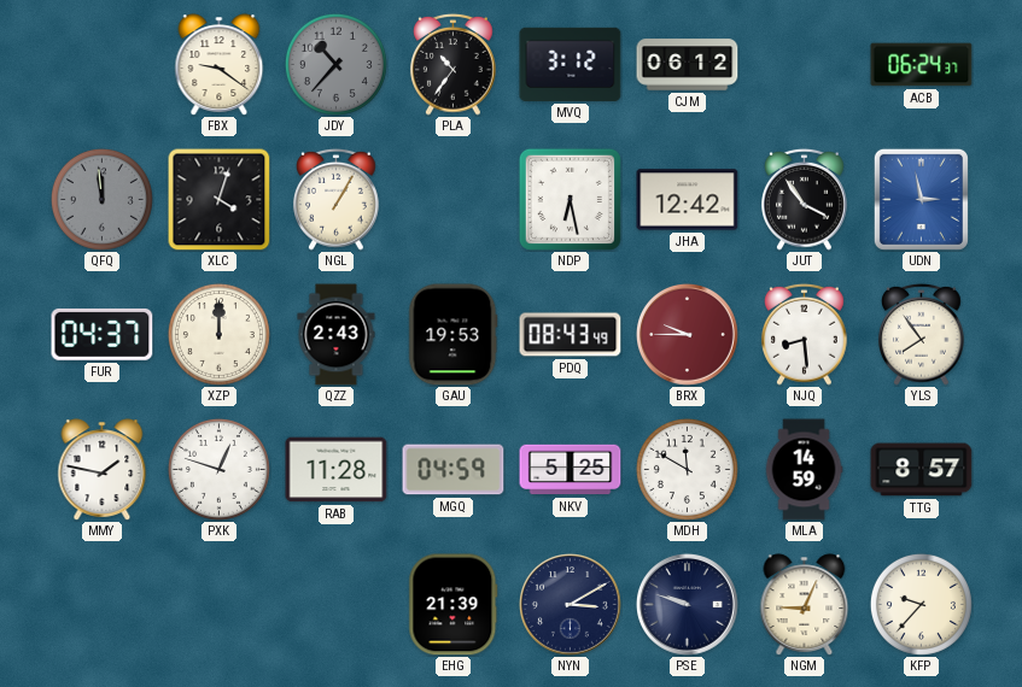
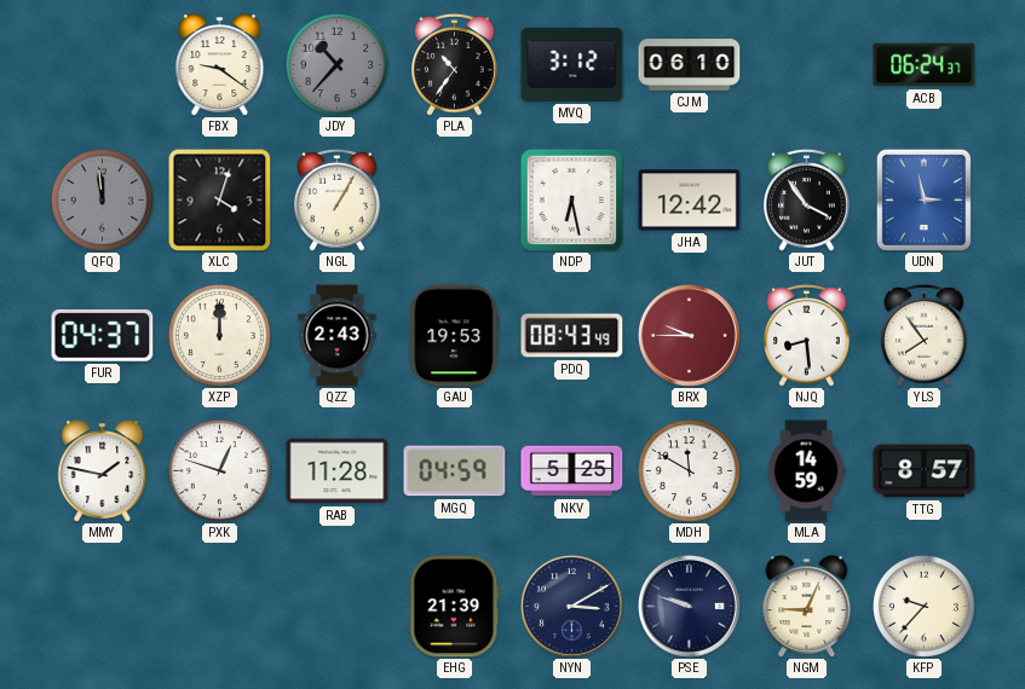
CJM: 06:12 -> 06:10 (690, 65)
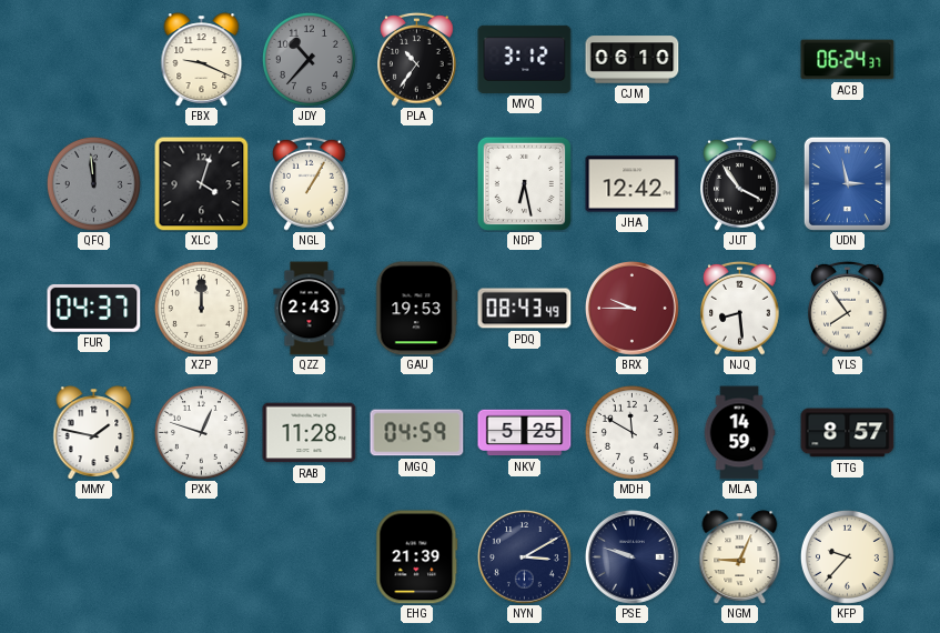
FBX: 9:21 -> 9:19 (202, 60)
